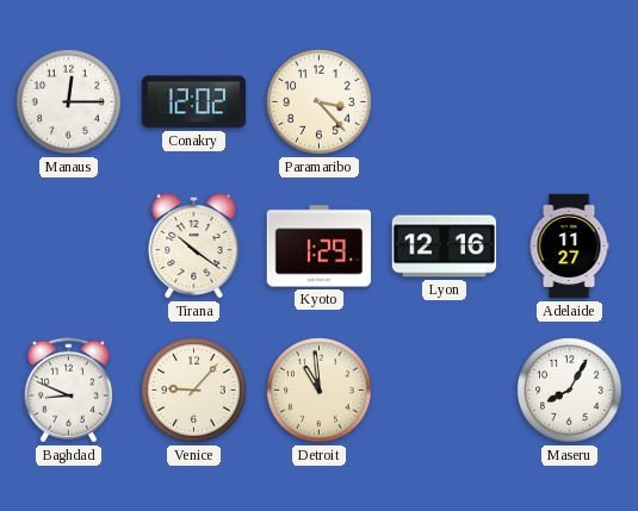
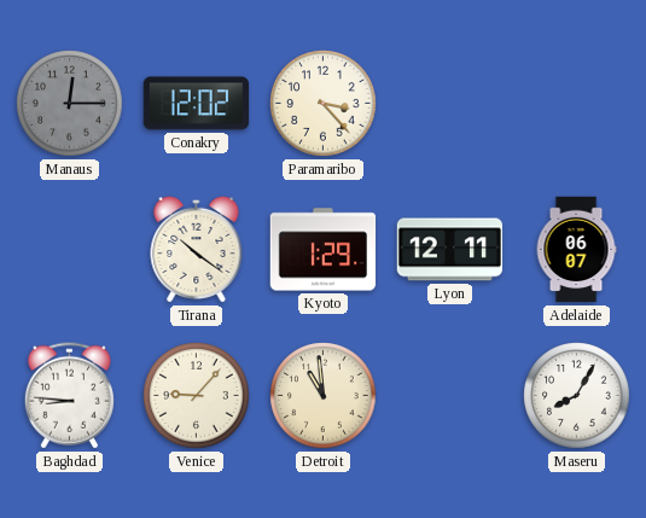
Manaus dial: white -> grey (70, 104)
Lyon: 12:16 -> 12:11 (450, 250)
Adelaide: 11:27 -> 06:07 (576, 250)
Baghdad: 8:49 -> 8:46 (69, 396)
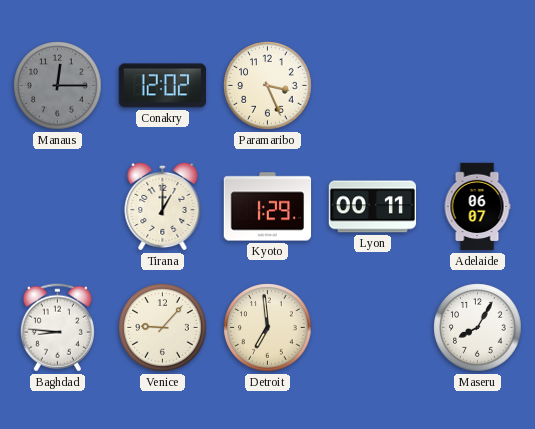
Paramaribo: 3:23 -> 3:26 (268, 86)
Tirana: 10:21 -> 1:00 (163, 206)
Lyon: 12:11 -> 00:11 (373, 207)
Detroit: 10:59 -> 6:59 (268, 328)
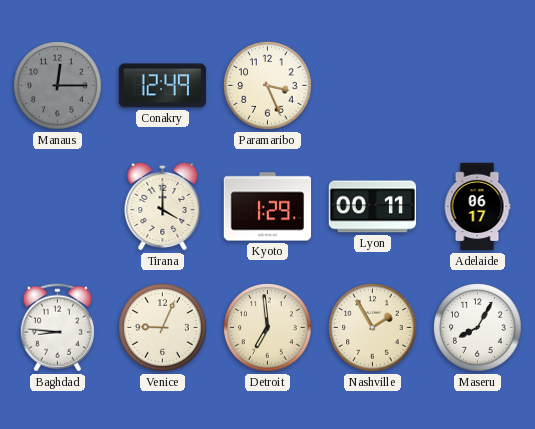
Conakry: 12:02 -> 12:49 (163, 86)
Tirana: 1:00 -> 4:00 (163, 206)
Adelaide: 06:07 -> 06:17 (477, 207)
Venice: 9:07 -> 9:04 (163, 328)
Nashville: none -> 1:55 (373, 328)
